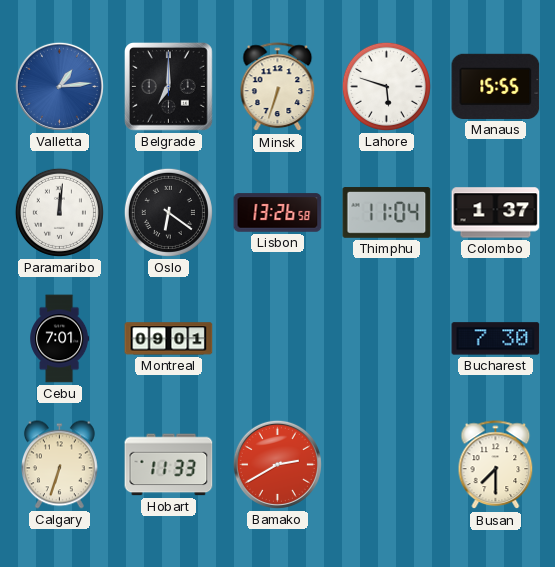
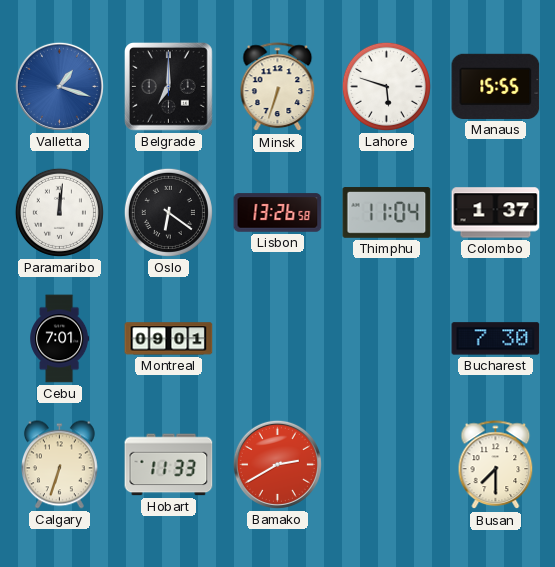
Valletta: 1:14 -> 1:18 (59, 86)
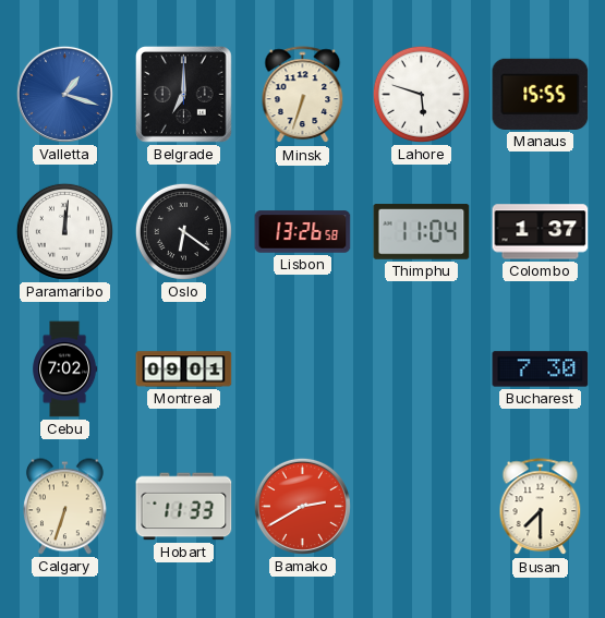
Cebu: 7:01 -> 7:02 (65, 369)
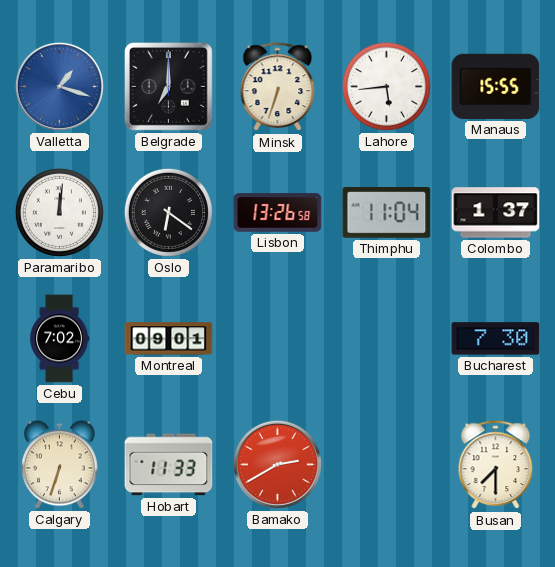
Lahore: 5:48 -> 5:44 (386, 86)
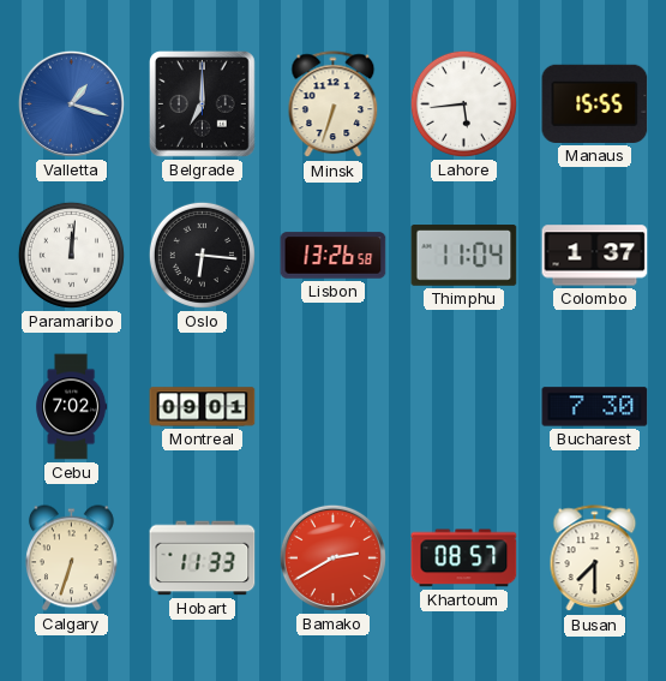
Oslo: 6:21 -> 6:16 (202, 255)
Khartoum: none -> 08:57 (464, 558)
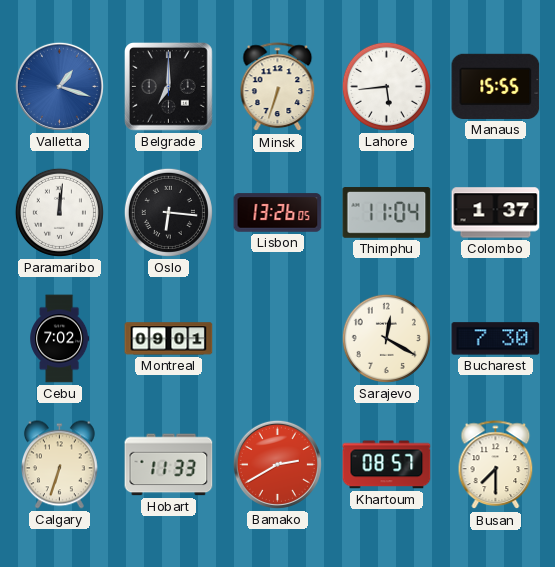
Lisbon: 13:26:58 -> 13:26:05 (278, 213)
Sarajevo: none -> 12:20 (386, 338)
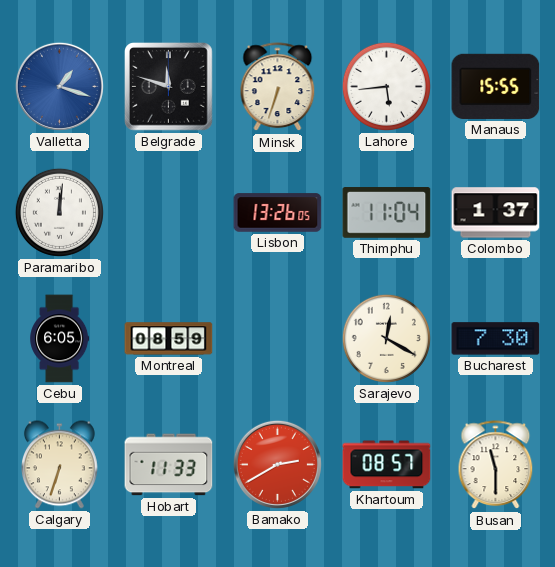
Belgrade: 7:00 -> 11:48 (169, 87)
Oslo: 6:16 -> none (168, 212)
Cebu: 7:02 -> 6:05 (60, 339)
Montreal: 09:01 -> 08:59 (169, 339)
Busan: 7:30 -> 11:30 (496, 465)
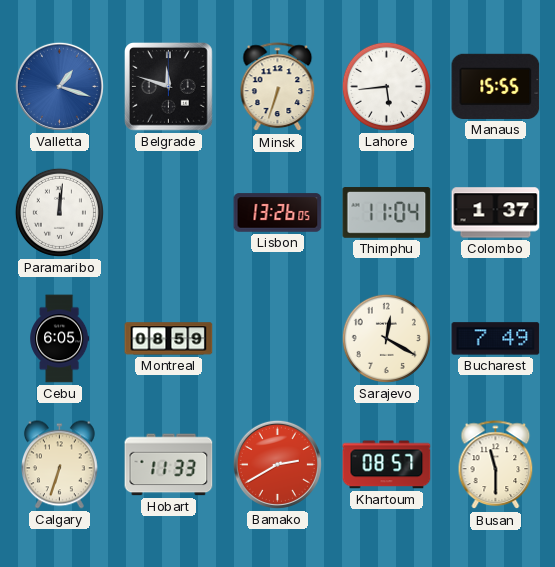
Bucharest: 7:30 -> 7:49 (496, 339)
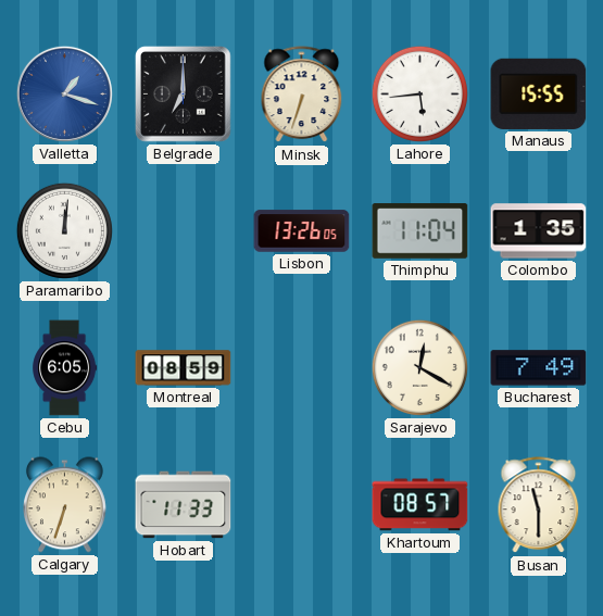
Belgrade: 11:48 -> 7:00 (184, 95)
Colombo: 1:37 -> 1:35 (539, 231)
Bamako: 2:40 -> none (277, 464)
